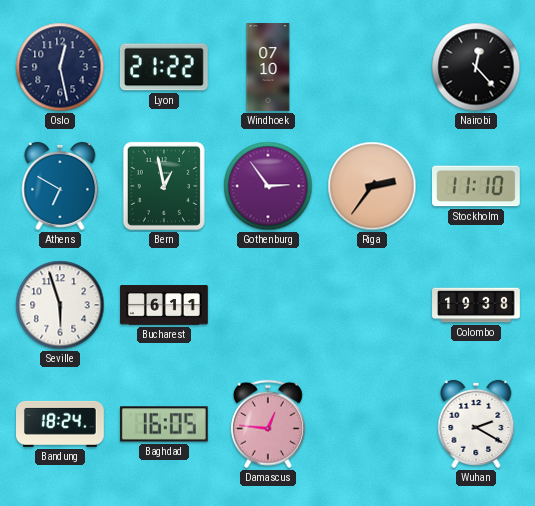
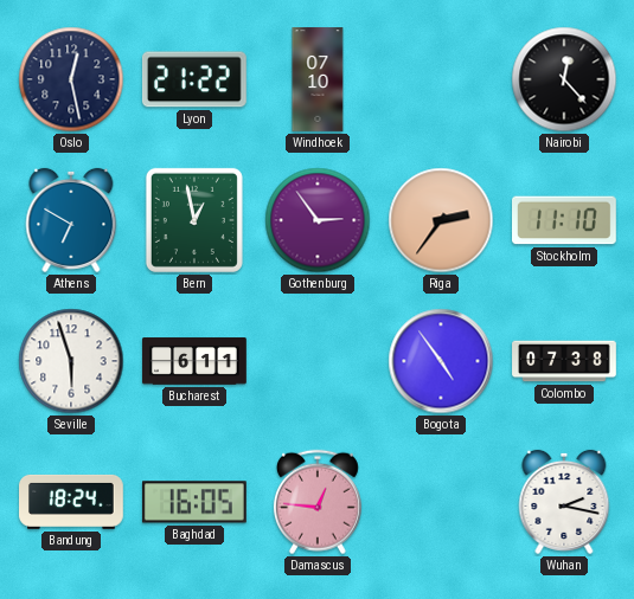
Bogota: none -> 4:54 (441, 361)
Colombo: 19:38 -> 07:38 (564, 361)
Wuhan: 2:20 -> 2:17 (564, 502)
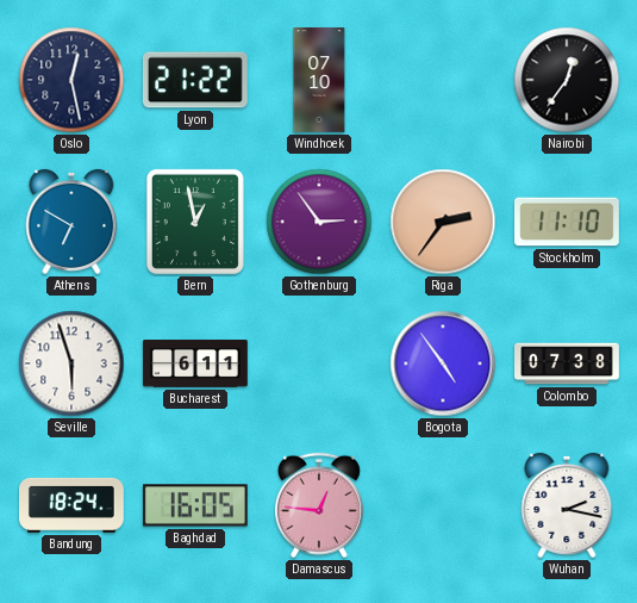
Nairobi: 12:23 -> 12:36 (567, 80)
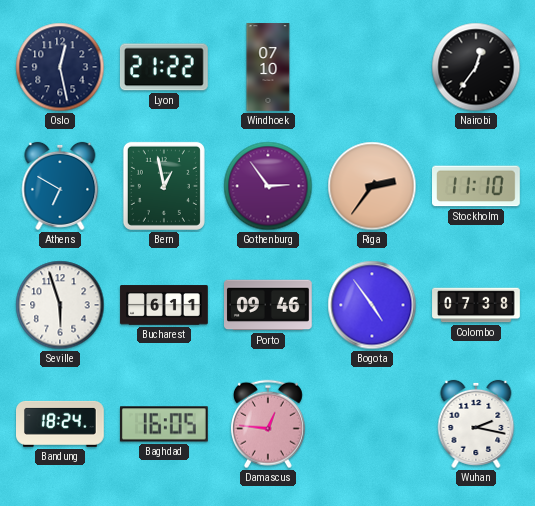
Porto: none -> 09:46 (269, 305)
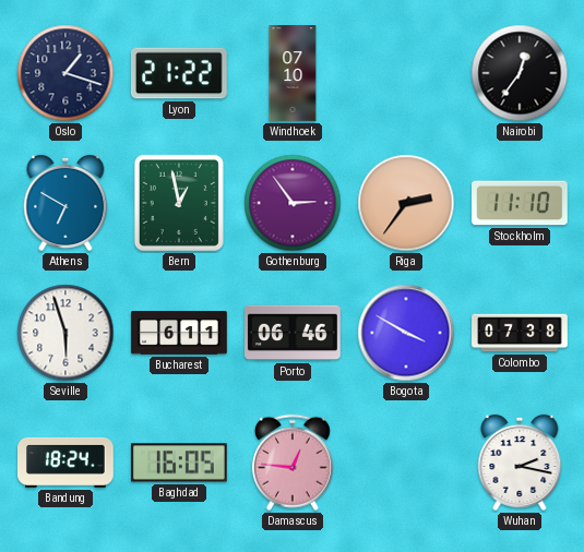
Oslo: 12:28 -> 1:18 (65, 73)
Porto: 09:46 -> 06:46 (294, 333)
Bogota: 4:54 -> 3:50 (406, 333)
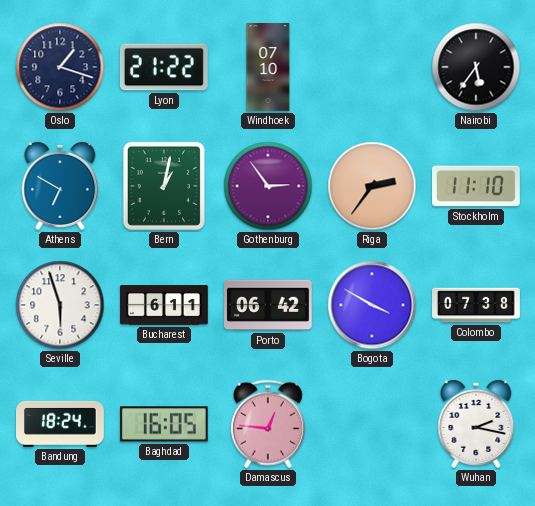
Nairobi: 12:36 -> 5:36 (476, 67)
Bern: 12:58 -> 1:02 (164, 186)
Porto: 06:46 -> 06:42 (269, 305)
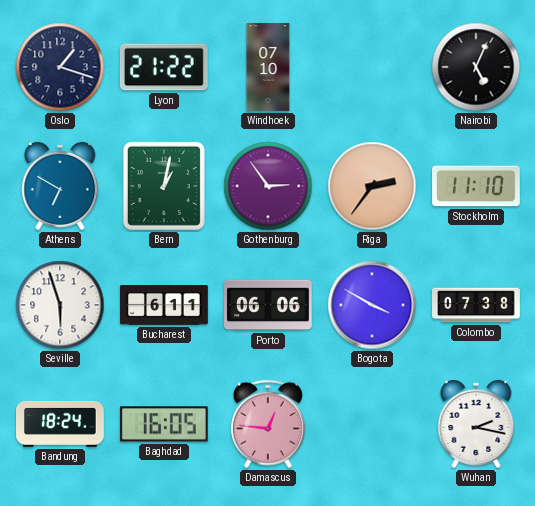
Nairobi: 5:36 -> 5:04 (476, 67)
Porto: 06:42 -> 06:06 (269, 305)
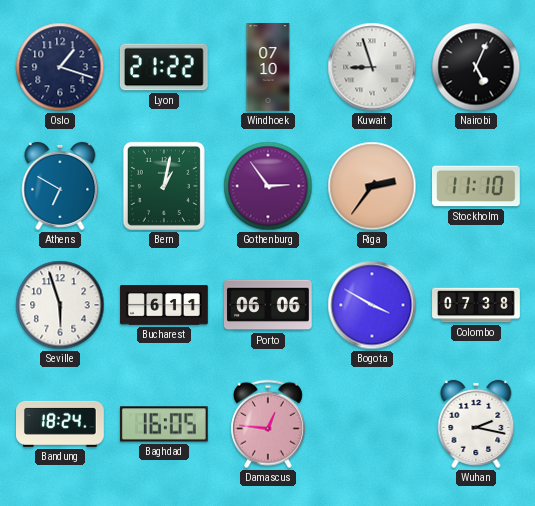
Kuwait: none -> 8:57 (372, 67)
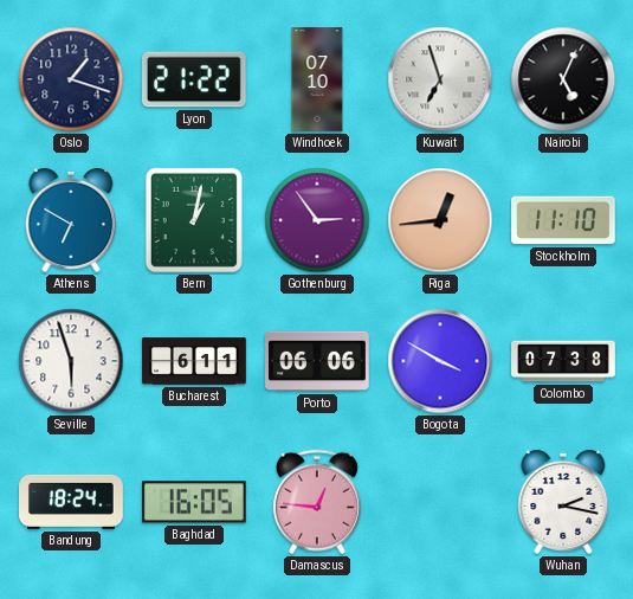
Kuwait: 8:57 -> 6:57 (440, 79)
Riga: 2:36 -> 12:44 (440, 220)
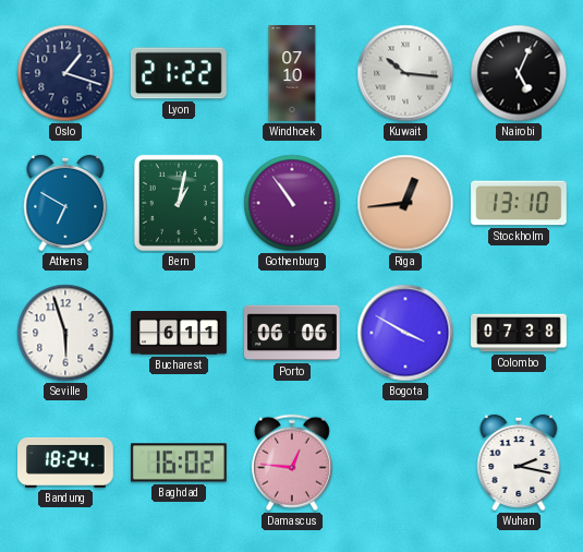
Kuwait: 6:57 -> 10:16 (405, 73)
Gothenburg: 2:54 -> 10:54 (292, 203)
Stockholm: 11:10 -> 13:10 (520, 203)
Baghdad: 16:05 -> 16:02 (179, 463)
